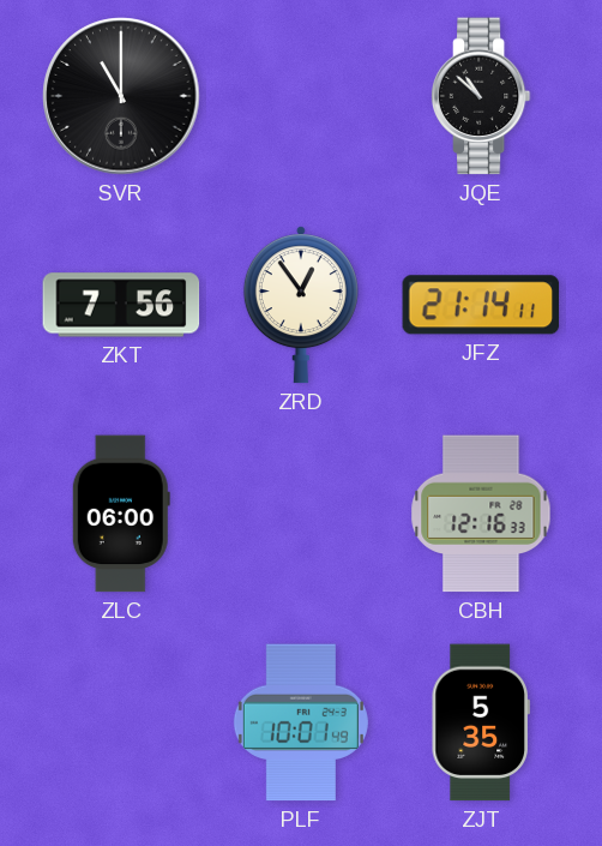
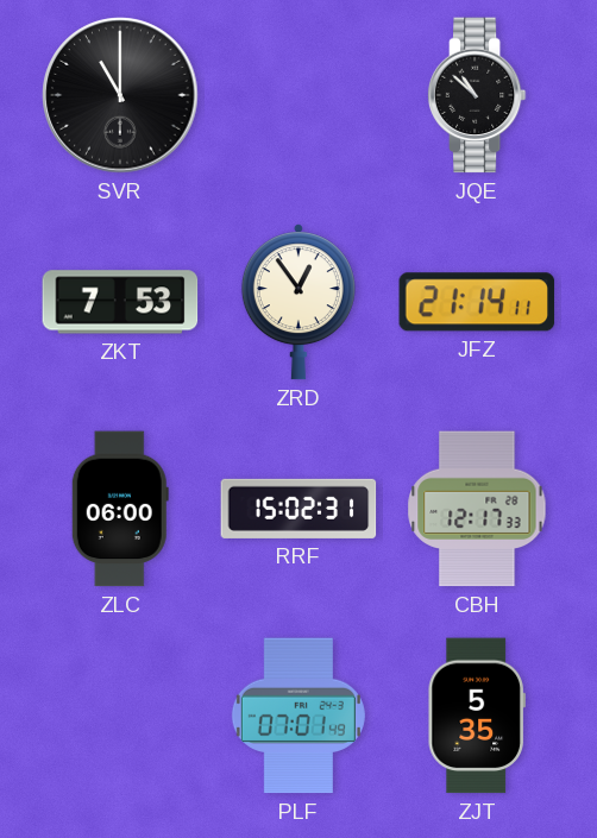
ZKT: 7:56 -> 7:53 (120, 302)
RRF: none -> 15:02 (298, 509)
CBH: 12:16 -> 12:17 (477, 509)
PLF: 10:01 -> 07:01 (298, 716)
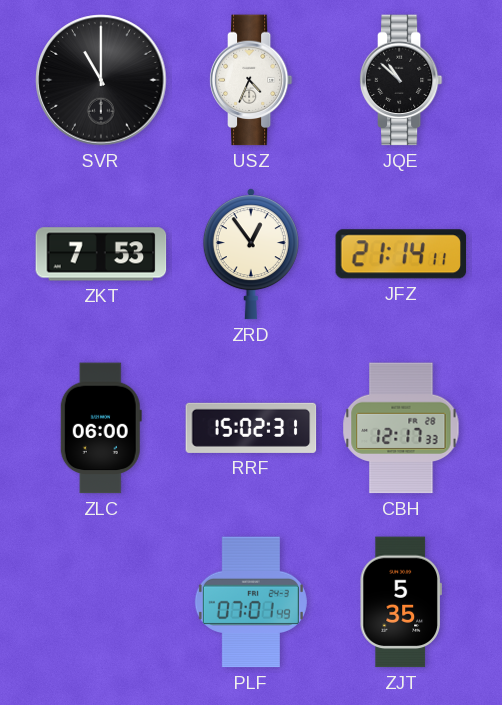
USZ: none -> 4:34 (251, 80)
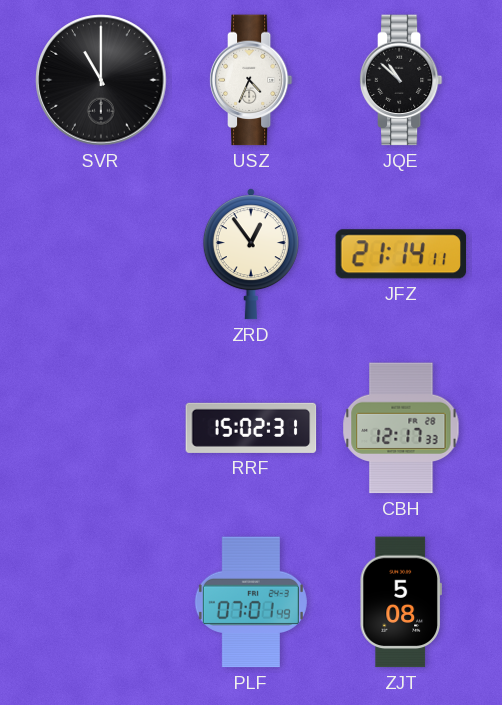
ZKT: 7:53 -> none (101, 254)
ZLC: 06:00 -> none (101, 428)
ZJT: 5:35 -> 5:08 (401, 602)
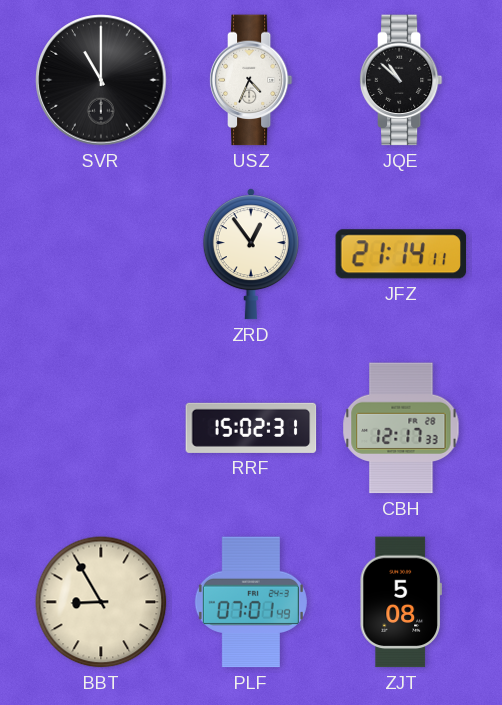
BBT: none -> 8:55 (101, 602)
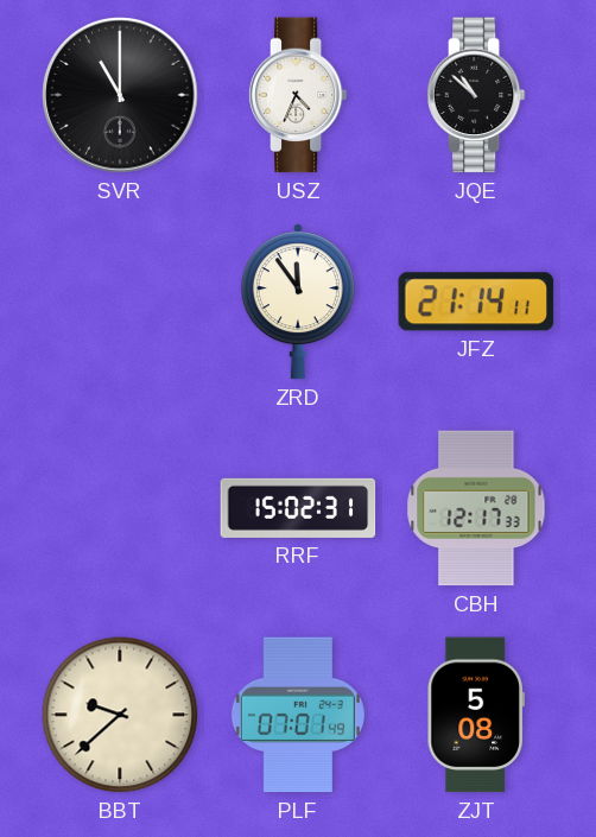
ZRD: 12:54 -> 11:54 (298, 302)
BBT: 8:55 -> 9:38 (120, 715)
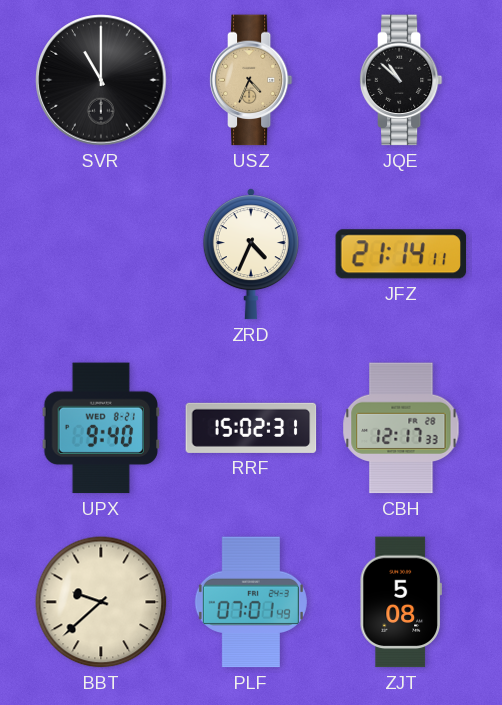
USZ dial: white -> champagne (251, 80)
ZRD: 11:54 -> 4:34 (251, 254)
UPX: none -> 9:40 (100, 428)
